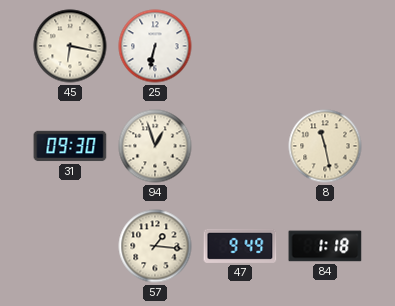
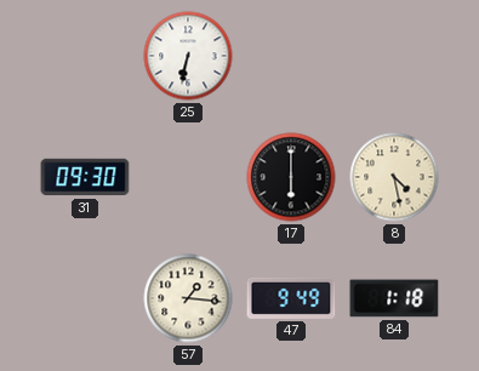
45: 6:17 -> none (70, 46)
94: 12:57 -> none (155, 146)
17: none -> 6:00 (291, 177)
8: 11:28 -> 4:28 (394, 177)
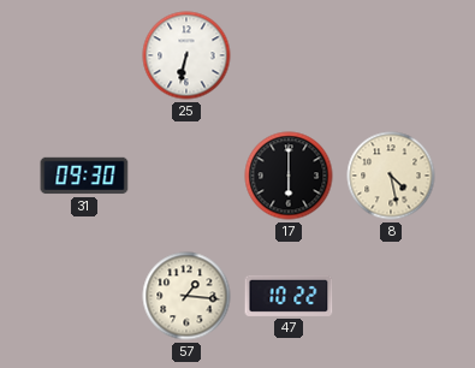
47: 9:49 -> 10:22 (289, 296)
84: 1:18 -> none (394, 298)
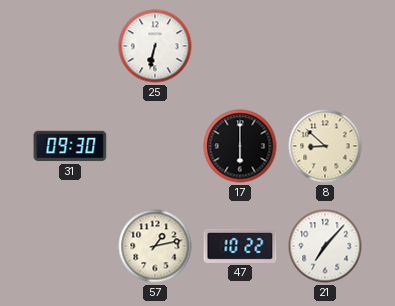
8: 4:28 -> 8:52 (325, 146)
57: 1:16 -> 1:13 (155, 246)
21: none -> 7:07 (325, 246)
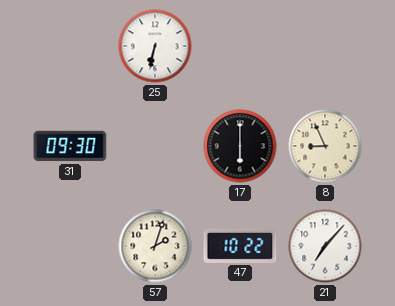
8: 8:52 -> 8:56 (325, 146)
57: 1:13 -> 2:03 (155, 246)
